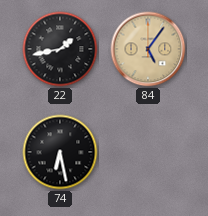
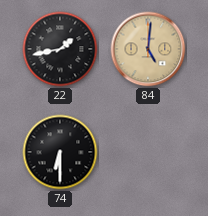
84: 5:06 -> 5:01 (148, 49)
74: 6:28 -> 6:30 (60, 152)
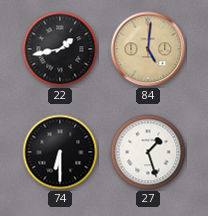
27: none -> 1:27 (148, 152)
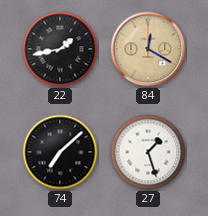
84: 5:01 -> 12:20 (148, 49)
74: 6:30 -> 7:08 (60, 152)
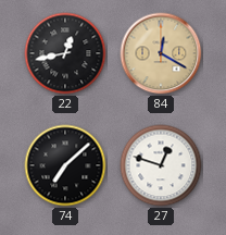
22: 1:43 -> 12:43 (65, 53)
27: 1:27 -> 12:48 (161, 165)
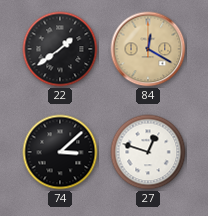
22: 12:43 -> 1:39 (60, 49)
74: 7:08 -> 3:08 (60, 152)
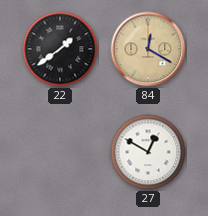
74: 3:08 -> none (60, 152)
27: 12:48 -> 12:50 (148, 152)
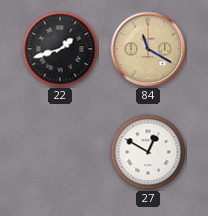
22: 1:39 -> 1:42 (60, 49)
84: 12:20 -> 11:20 (148, 49)
